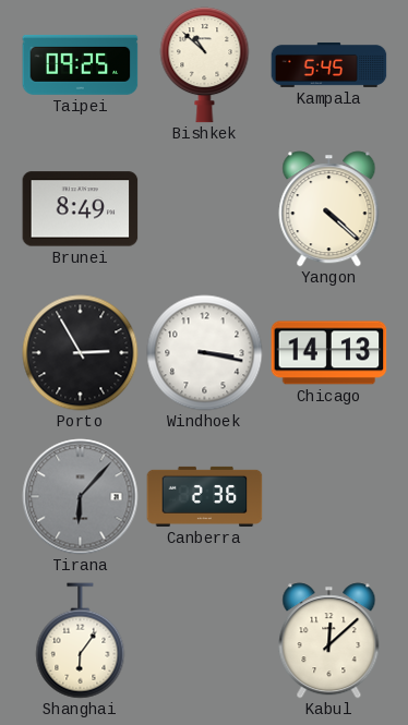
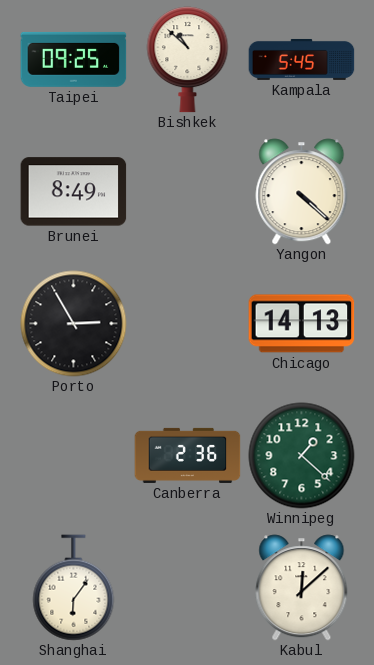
Windhoek: 3:17 -> none (205, 353)
Tirana: 6:07 -> none (81, 497)
Winnipeg: none -> 1:22 (302, 456)
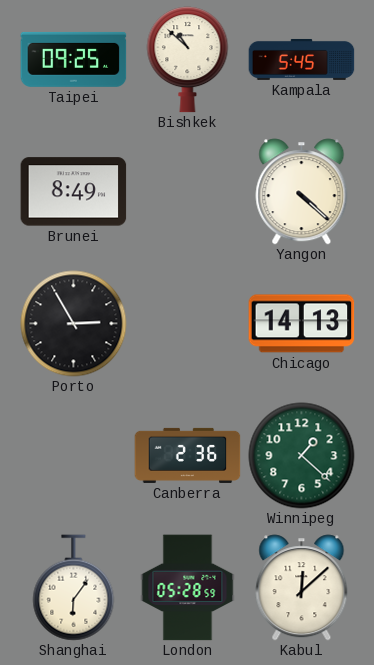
London: none -> 05:28 (188, 588)
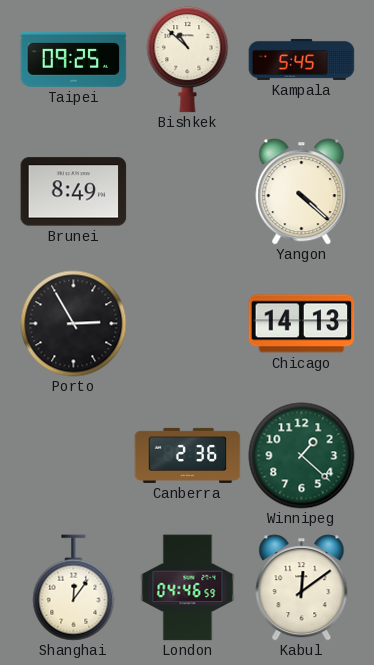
Shanghai: 6:06 -> 12:06 (74, 588)
London: 05:28 -> 04:46 (188, 588)
Kabul: 12:08 -> 12:09 (302, 588)
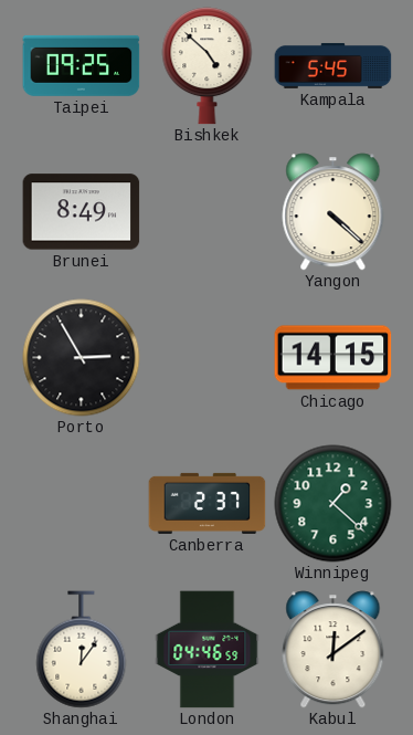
Bishkek: 10:52 -> 4:52 (208, 66)
Chicago: 14:13 -> 14:15 (333, 358)
Canberra: 2:36 -> 2:37 (208, 503)
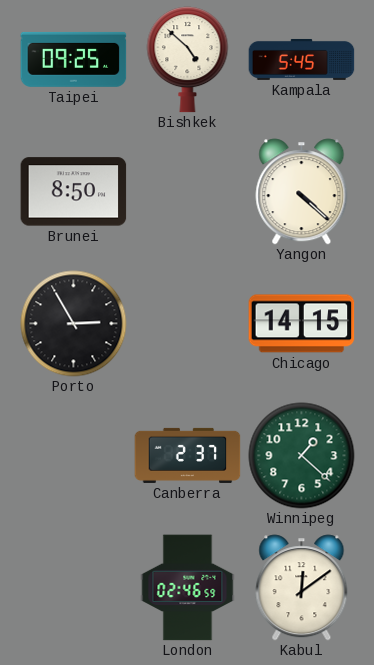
Brunei: 8:49 -> 8:50 (74, 192)
Shanghai: 12:06 -> none (82, 650)
London: 04:46 -> 02:46 (188, 588)
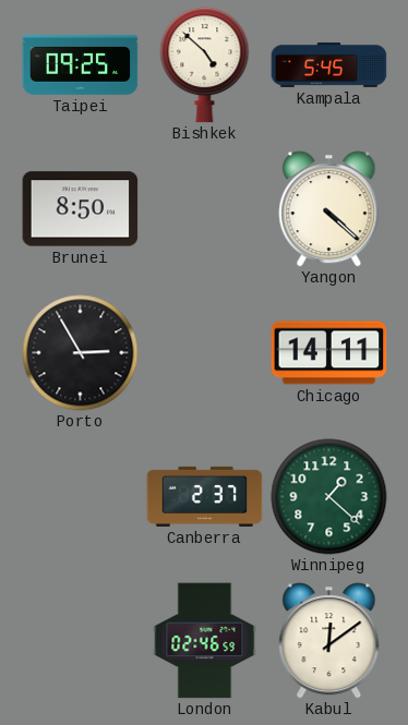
Chicago: 14:15 -> 14:11 (329, 353)
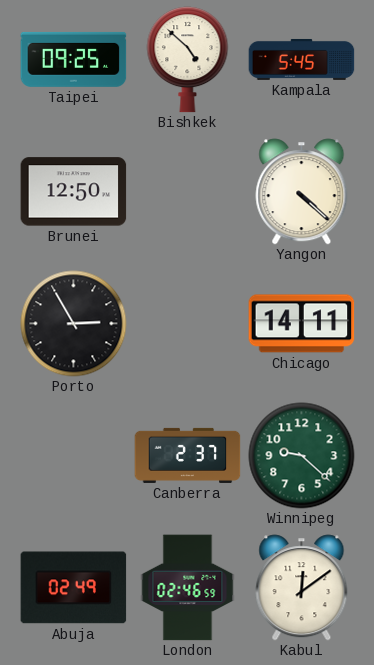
Brunei: 8:50 -> 12:50 (74, 192)
Winnipeg: 1:22 -> 9:22 (302, 456)
Abuja: none -> 02:49 (74, 588)
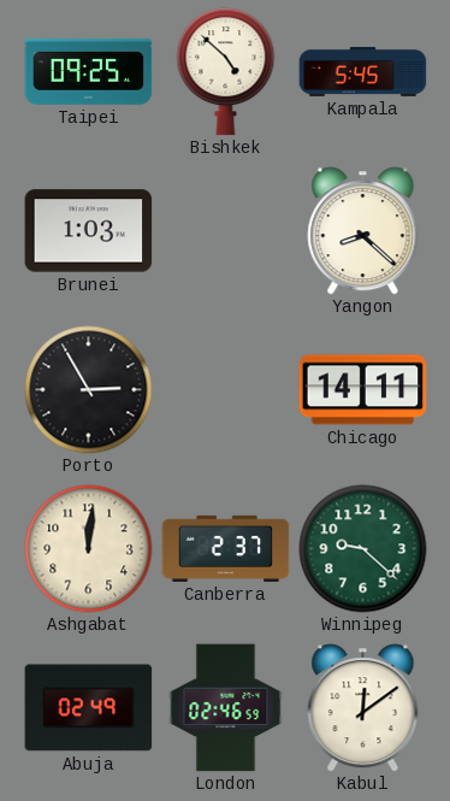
Brunei: 12:50 -> 1:03 (89, 231)
Yangon: 4:22 -> 8:22 (363, 231)
Ashgabat: none -> 12:01 (89, 549)
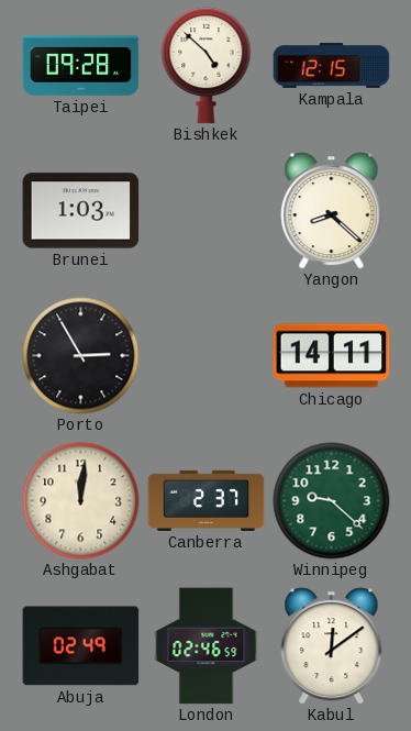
Taipei: 09:25 -> 09:28 (81, 65)
Kampala: 5:45 -> 12:15 (332, 65)
